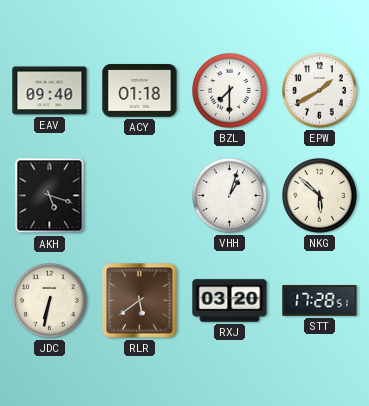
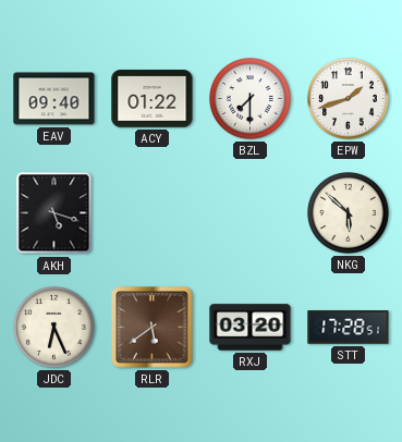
ACY: 01:18 -> 01:22 (153, 99)
EPW: 1:40 -> 1:42 (349, 99)
VHH: 1:03 -> none (230, 196)
JDC: 6:32 -> 6:26 (54, 328)
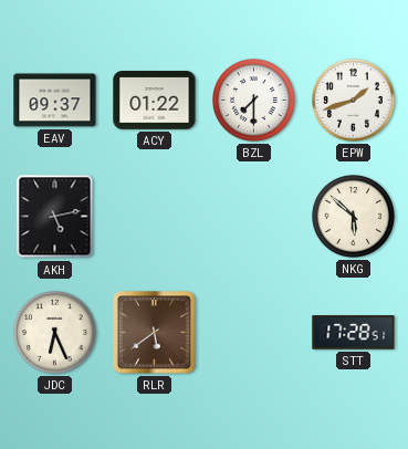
EAV: 09:40 -> 09:37 (55, 101)
AKH: 5:18 -> 5:13 (55, 217)
RXJ: 03:20 -> none (251, 328)
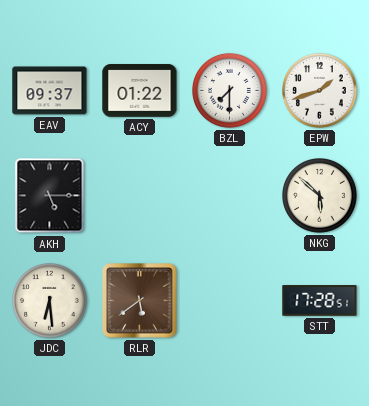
AKH: 5:13 -> 5:15 (50, 196)
JDC: 6:26 -> 6:29 (50, 301)
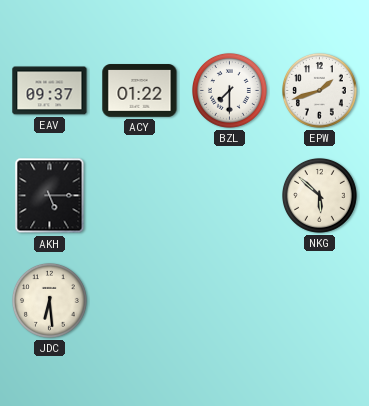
RLR: 5:39 -> none (140, 301)
STT: 17:28 -> none (320, 301)
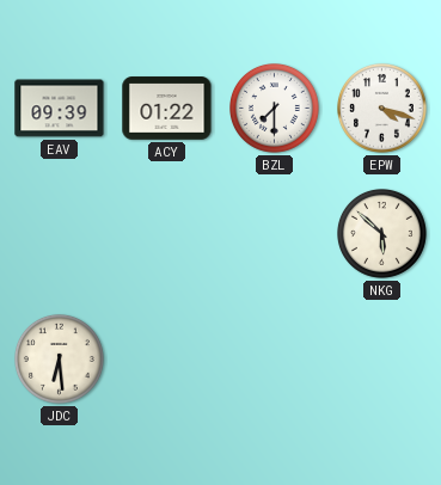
EAV: 09:37 -> 09:39 (60, 109)
EPW: 1:42 -> 4:18 (382, 109)
AKH: 5:15 -> none (50, 196)
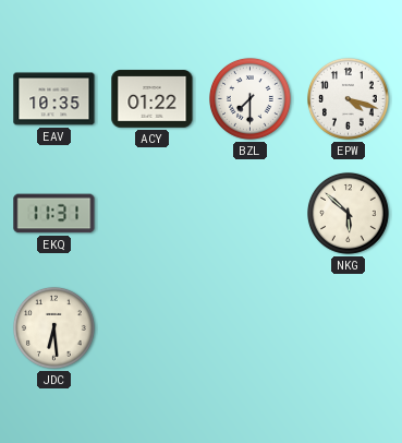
EAV: 09:39 -> 10:35 (54, 99)
EKQ: none -> 11:31 (54, 214)
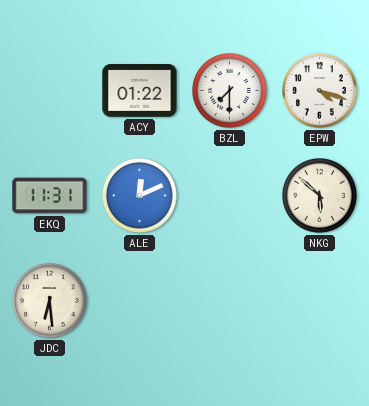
EAV: 10:35 -> none (54, 99)
ALE: none -> 12:11 (140, 196)
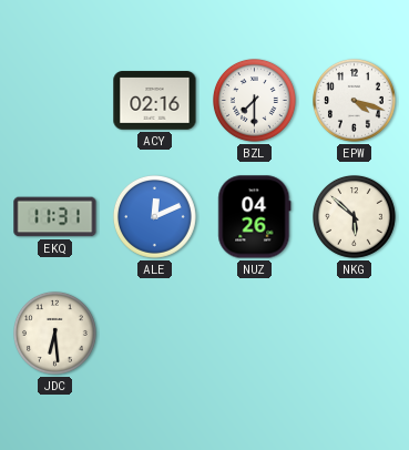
ACY: 01:22 -> 02:16 (155, 101)
NUZ: none -> 04:26 (255, 217)
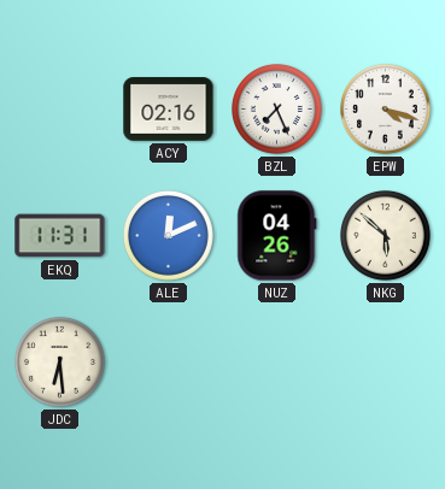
BZL: 7:30 -> 7:26 (277, 110)
